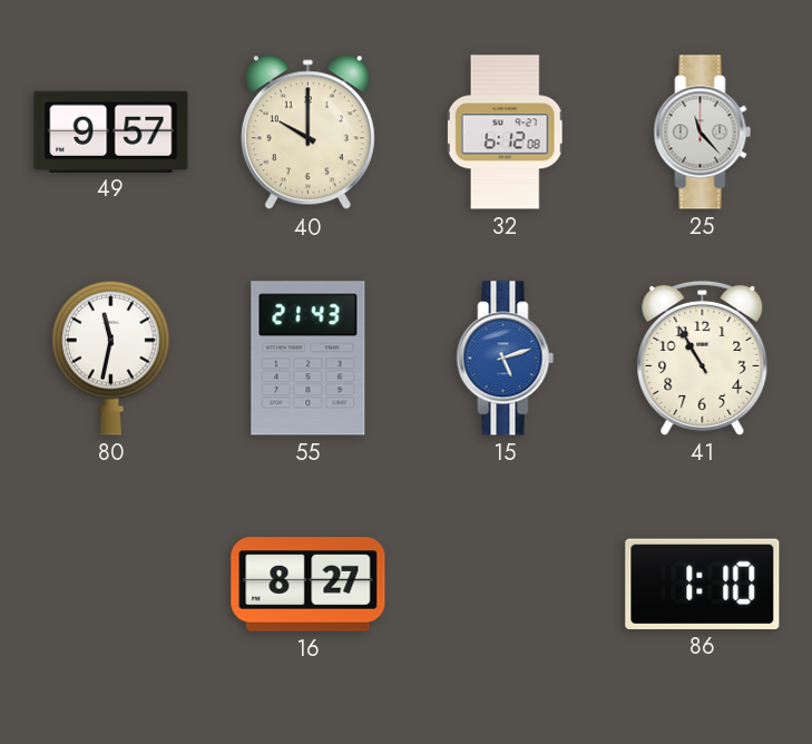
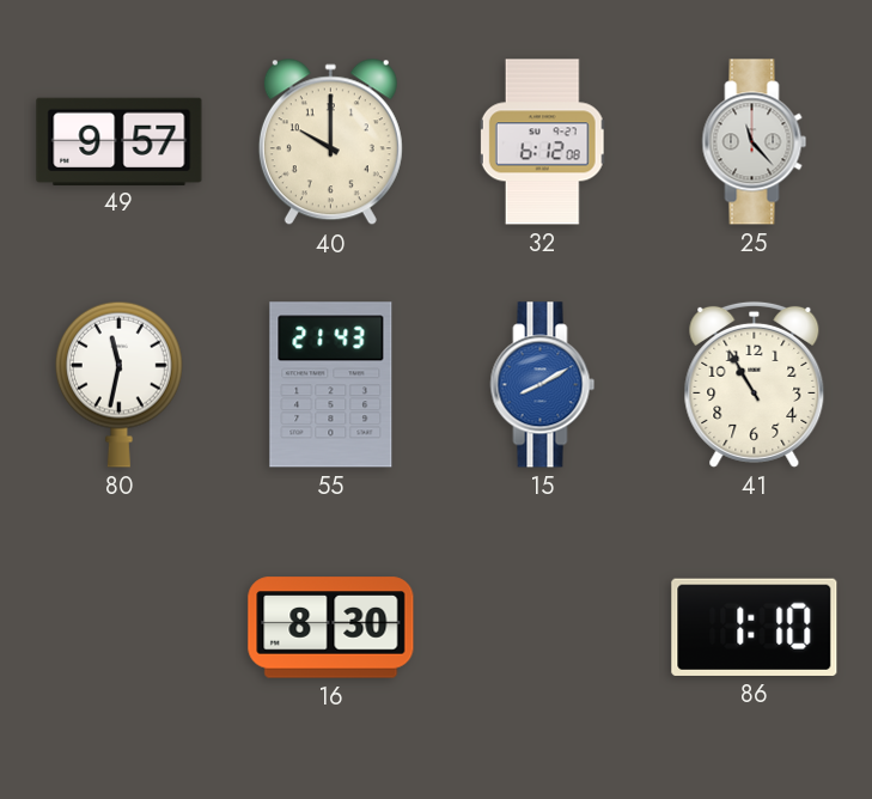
15: 5:12 -> 8:10 (543, 385)
16: 8:27 -> 8:30 (331, 628)
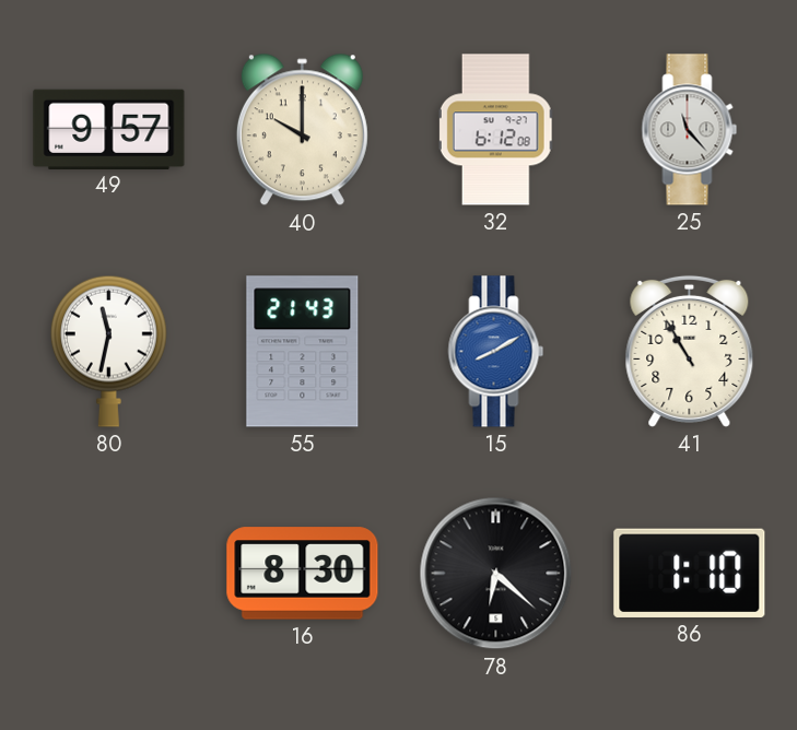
78: none -> 6:22 (496, 574)
